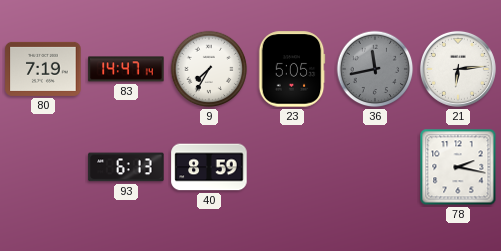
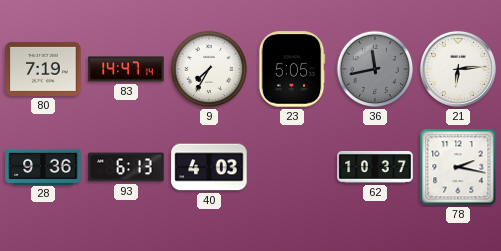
28: none -> 9:36 (43, 166)
40: 8:59 -> 4:03 (209, 167)
62: none -> 10:37 (375, 168)
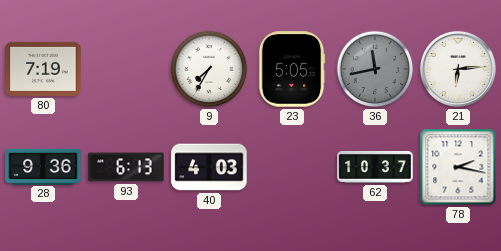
83: 14:47 -> none (126, 69)
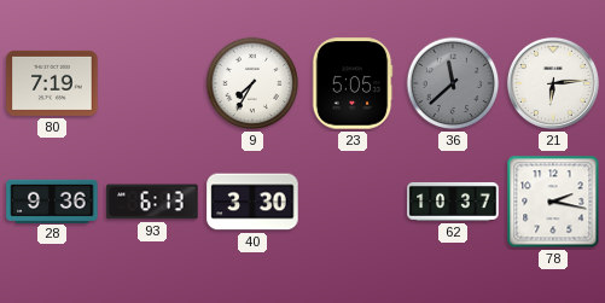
36: 11:43 -> 11:38 (453, 83)
40: 4:03 -> 3:30 (252, 202)
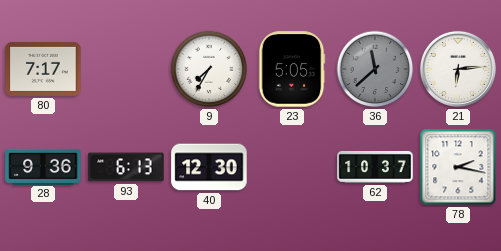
80: 7:19 -> 7:17 (43, 69)
40: 3:30 -> 12:30 (209, 167)
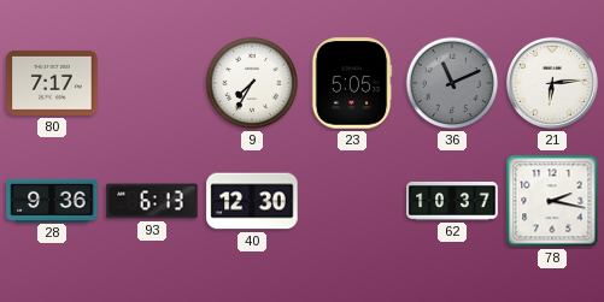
36: 11:38 -> 11:11 (452, 83)
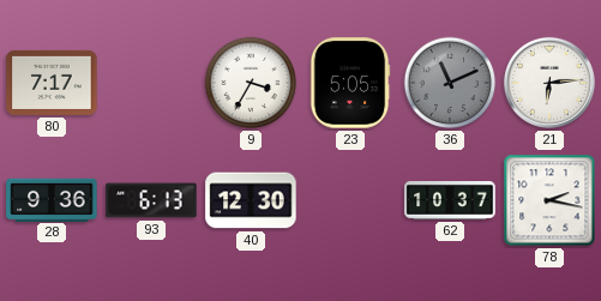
9: 7:35 -> 3:35 (251, 83)
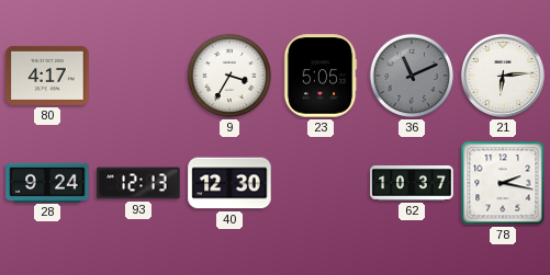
80: 7:17 -> 4:17 (47, 76)
28: 9:36 -> 9:24 (47, 182)
93: 6:13 -> 12:13 (138, 183)
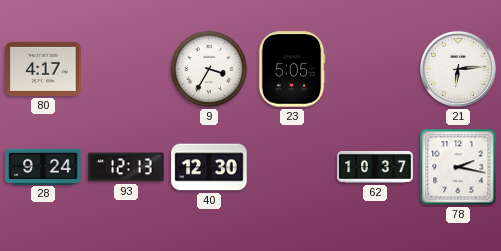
36: 11:11 -> none (412, 76)
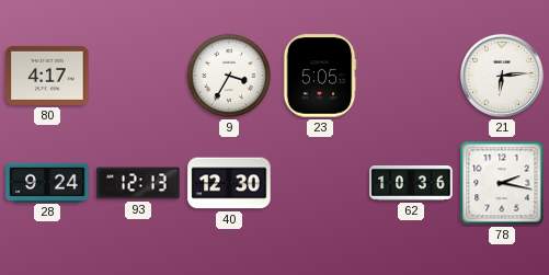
62: 10:37 -> 10:36 (411, 184)
